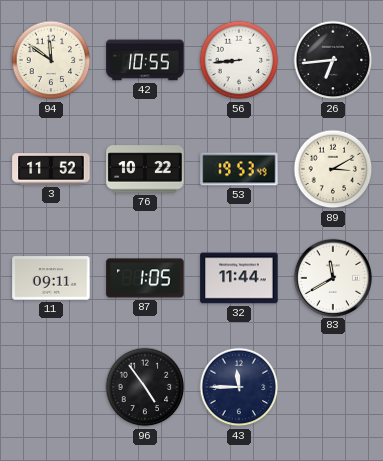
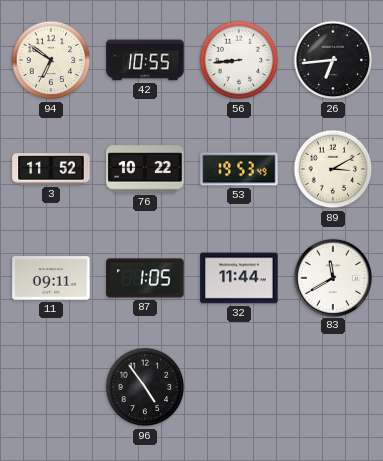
94: 11:51 -> 6:51 (51, 60)
43: 11:45 -> none (239, 387)
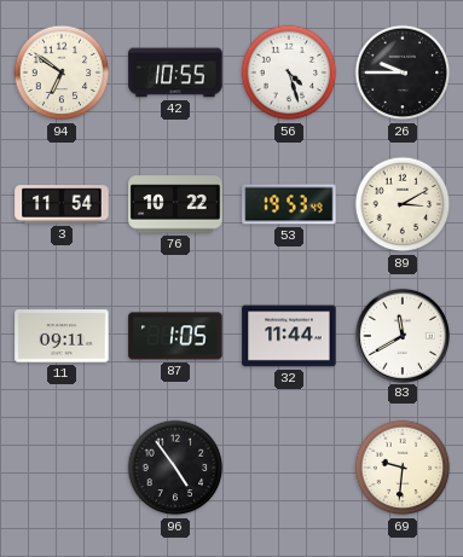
56: 8:44 -> 4:27 (289, 72)
26: 6:44 -> 9:45 (403, 72)
3: 11:52 -> 11:54 (62, 204)
69: none -> 9:31 (403, 468)
